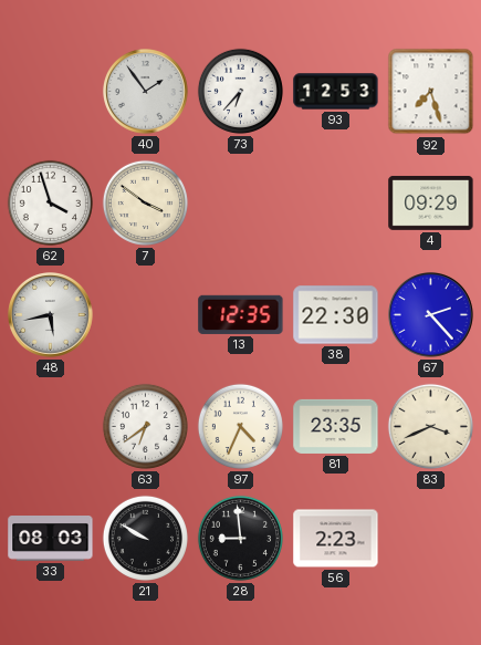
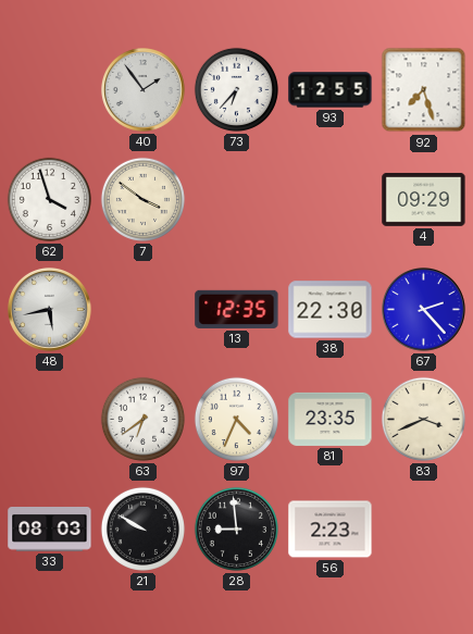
93: 12:53 -> 12:55 (331, 90)
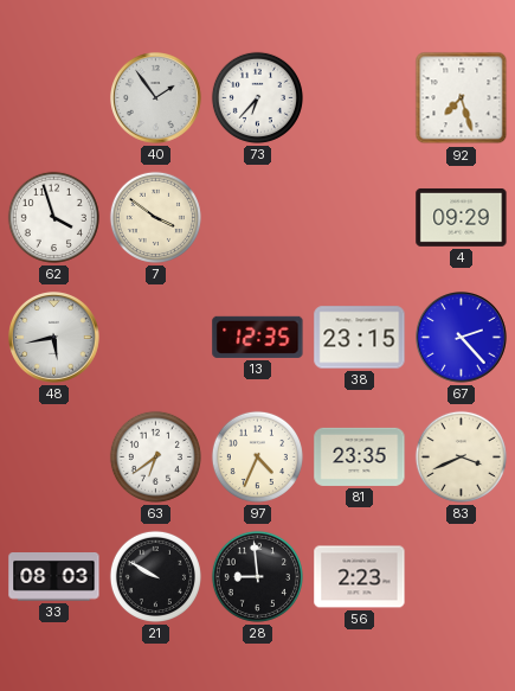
93: 12:55 -> none (331, 90)
38: 22:30 -> 23:15 (360, 338)
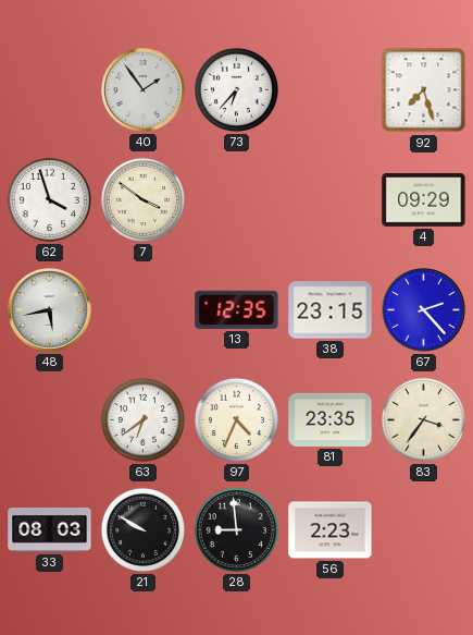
83: 3:41 -> 3:36 (423, 419)
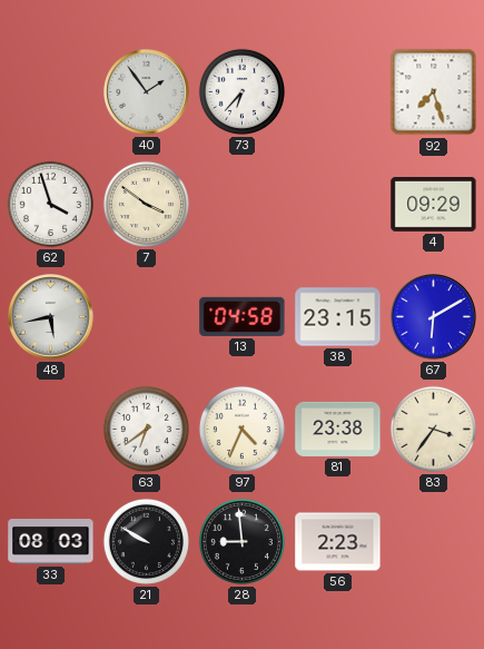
13: 12:35 -> 04:58 (243, 316)
67: 2:23 -> 6:10 (434, 317)
81: 23:35 -> 23:38 (338, 429)
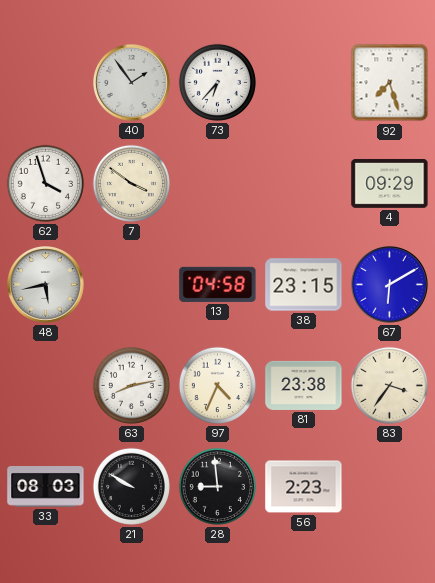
63: 6:39 -> 8:13 (131, 385)
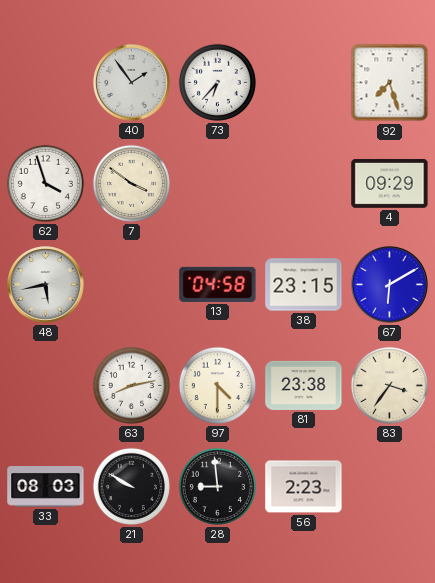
97: 4:34 -> 4:30 (217, 385)
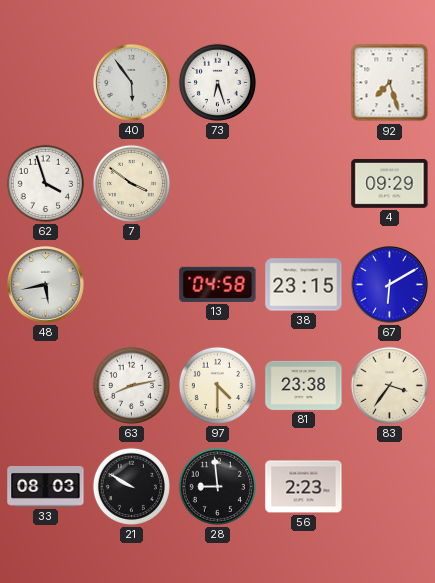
40: 1:54 -> 5:54 (132, 83)
73: 6:37 -> 6:27 (217, 82)
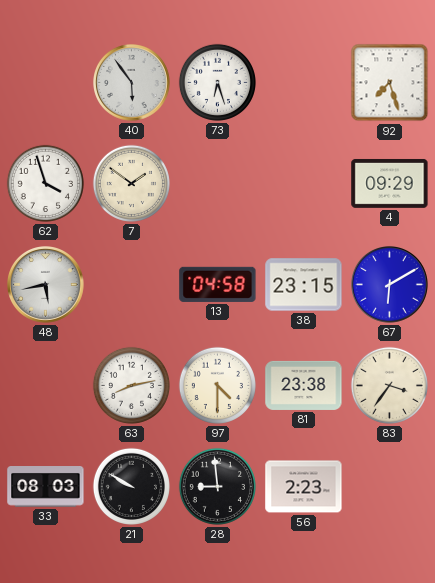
7: 3:51 -> 1:51 (131, 183)
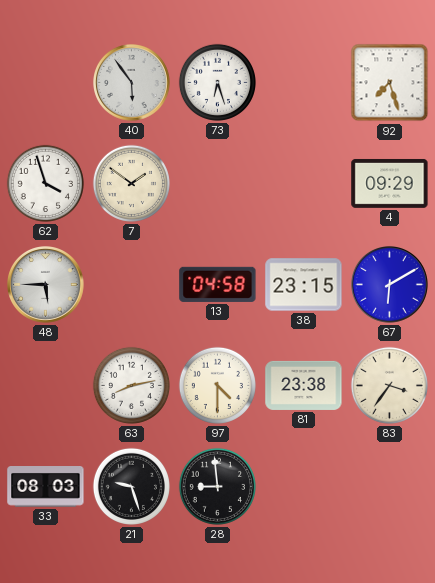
48: 5:43 -> 5:45 (46, 285)
21: 9:50 -> 9:27 (131, 486)
56: 2:23 -> none (304, 487)
